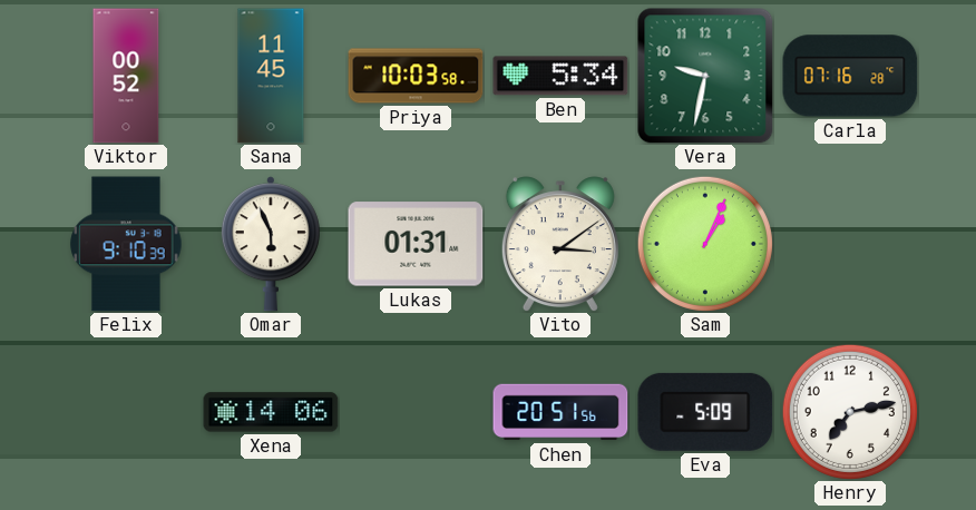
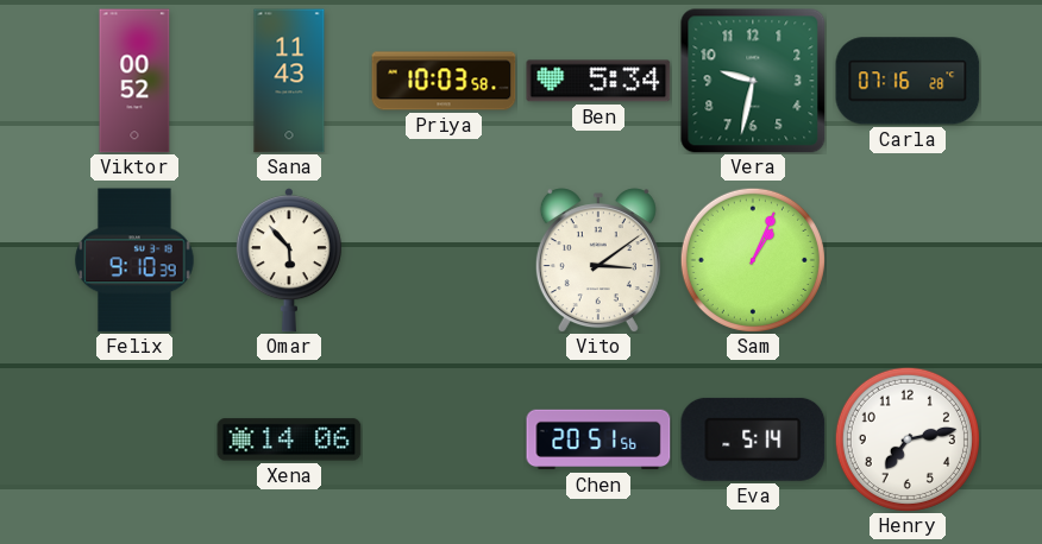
Sana: 11:45 -> 11:43 (289, 81)
Omar: 5:56 -> 5:53 (289, 260)
Lukas: 01:31 -> none (416, 244)
Eva: 5:09 -> 5:14 (753, 439)
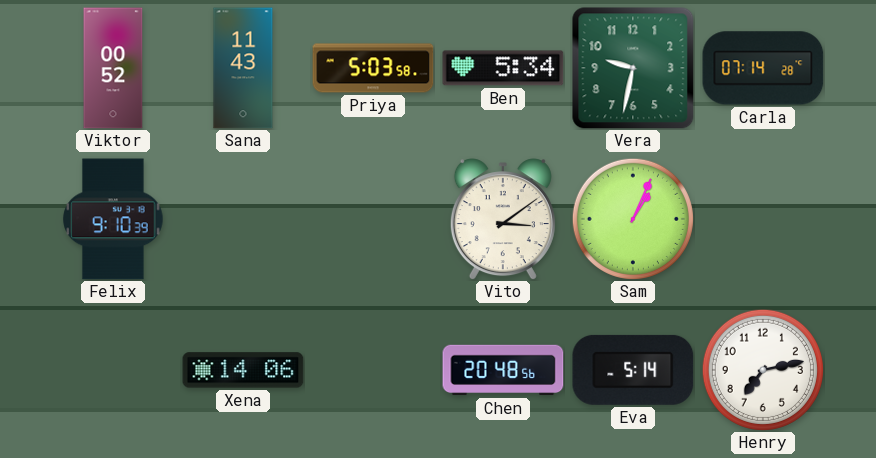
Priya: 10:03 -> 5:03 (373, 68)
Carla: 07:16 -> 07:14 (763, 68)
Omar: 5:53 -> none (289, 260)
Chen: 20:51 -> 20:48 (503, 370)
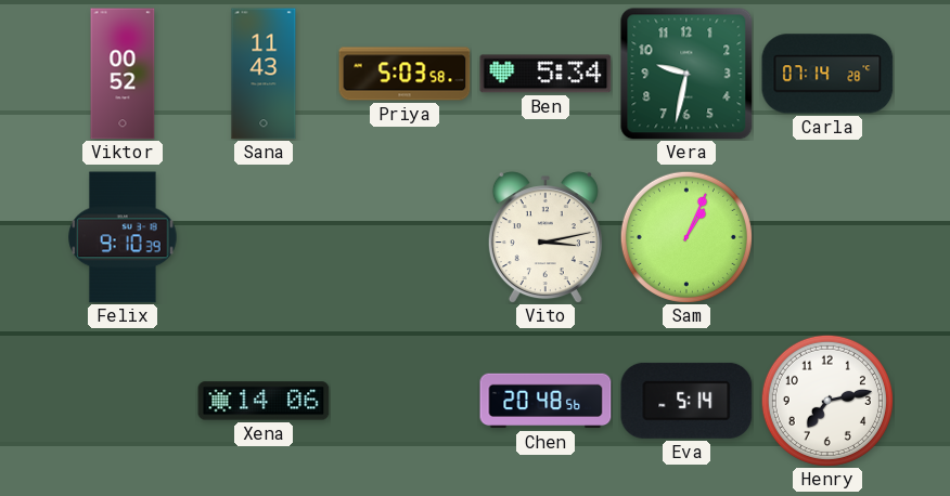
Vito: 3:09 -> 3:13 (545, 237)
